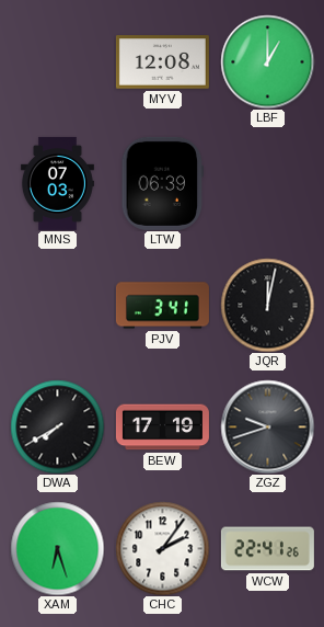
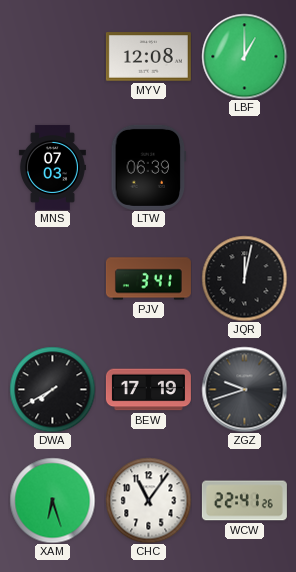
CHC: 2:06 -> 11:06 (148, 500)
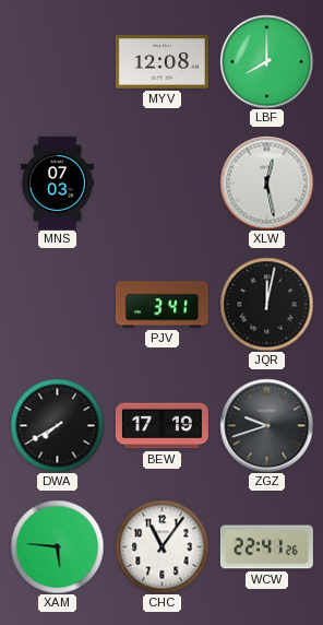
LBF: 1:00 -> 8:00 (266, 61)
LTW: 06:39 -> none (149, 167)
XLW: none -> 12:28 (266, 182)
XAM: 6:27 -> 5:46 (57, 546)
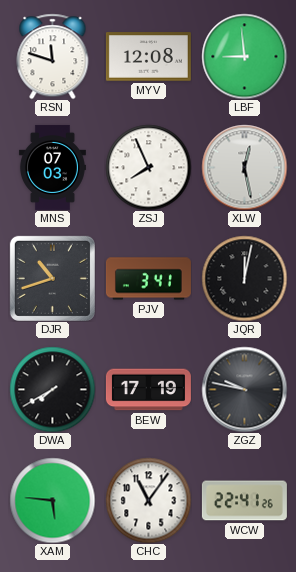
RSN: none -> 11:48 (53, 56)
LBF: 8:00 -> 8:59 (244, 56)
ZSJ: none -> 7:56 (148, 167)
DJR: none -> 10:42 (52, 278)
ZGZ: 9:42 -> 9:47 (244, 389)
